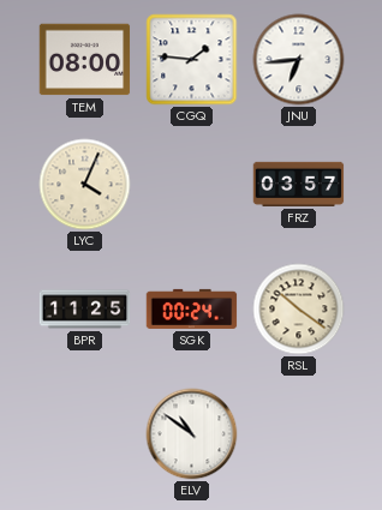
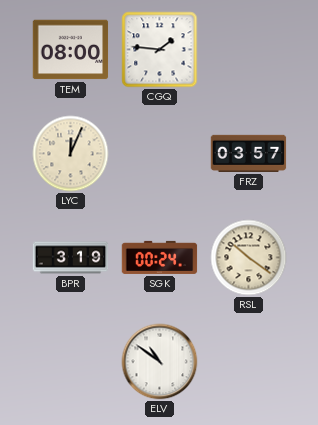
JNU: 6:44 -> none (299, 60)
LYC: 4:04 -> 12:04 (71, 154)
BPR: 11:25 -> 3:19 (71, 258)
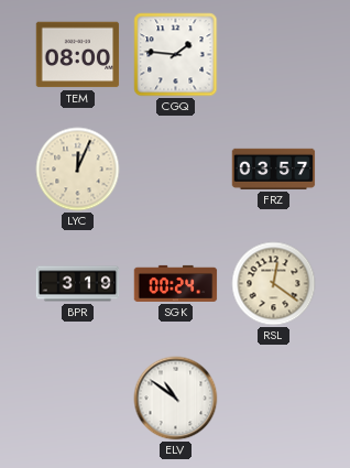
RSL: 10:21 -> 12:21 (274, 284)
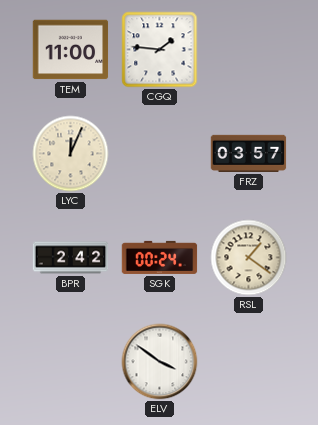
TEM: 08:00 -> 11:00 (71, 50)
BPR: 3:19 -> 2:42 (71, 258)
RSL: 12:21 -> 1:21 (249, 258)
ELV: 10:51 -> 3:51 (160, 362)
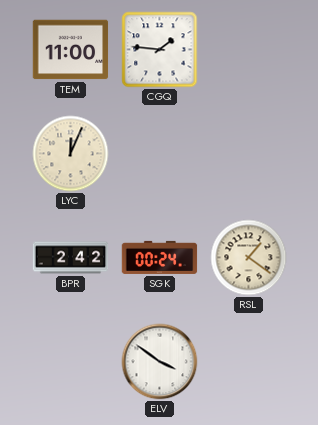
FRZ: 03:57 -> none (249, 153)
